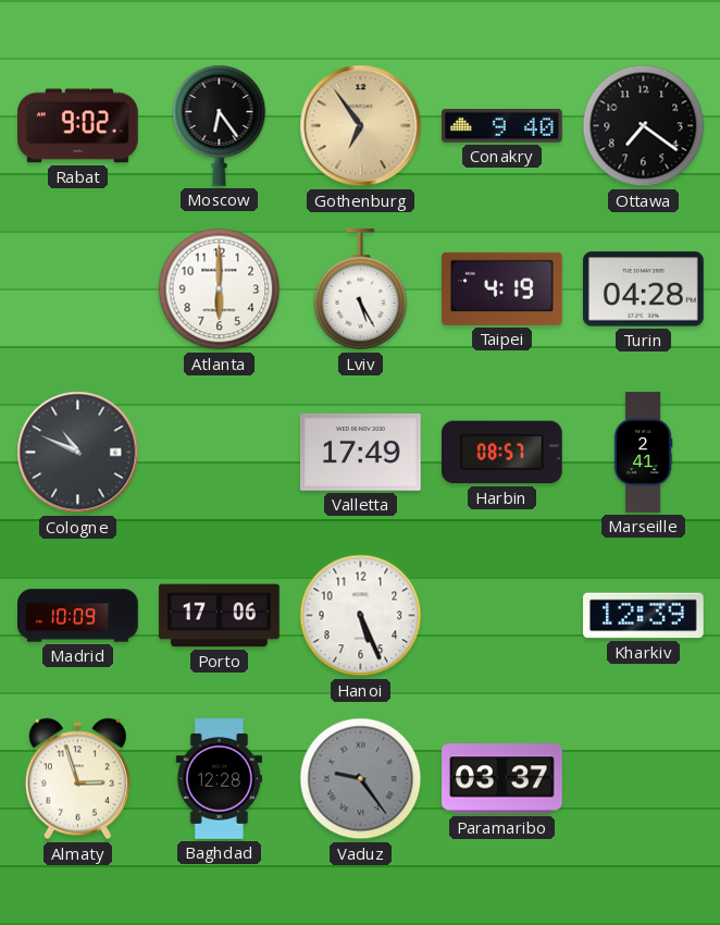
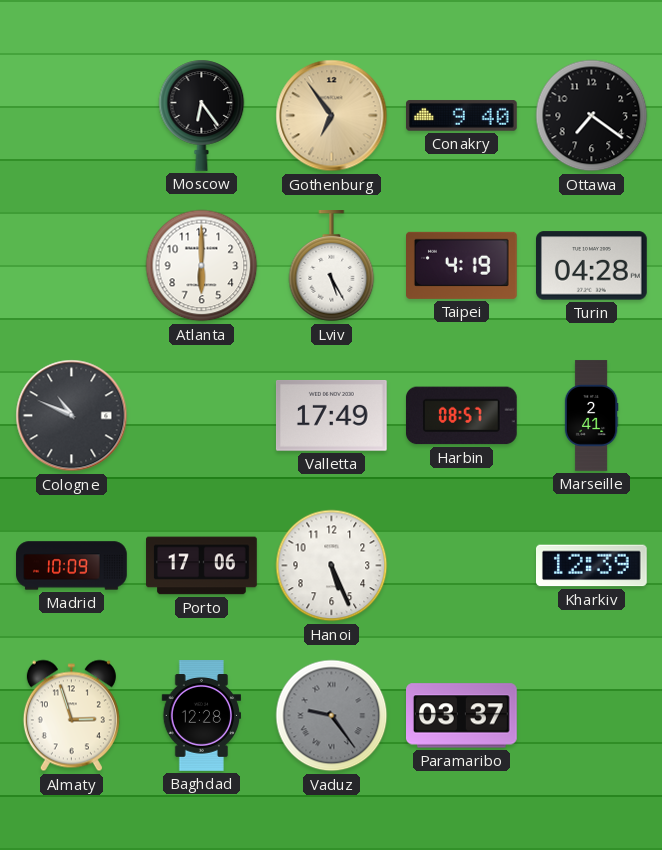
Rabat: 9:02 -> none (78, 126)
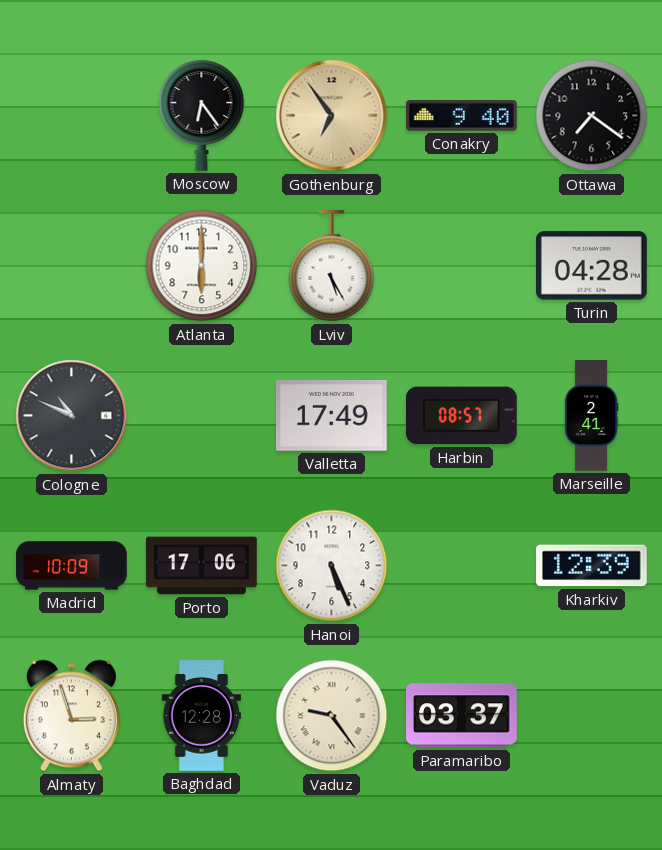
Taipei: 4:19 -> none (462, 265)
Vaduz dial: grey -> cream (332, 716)
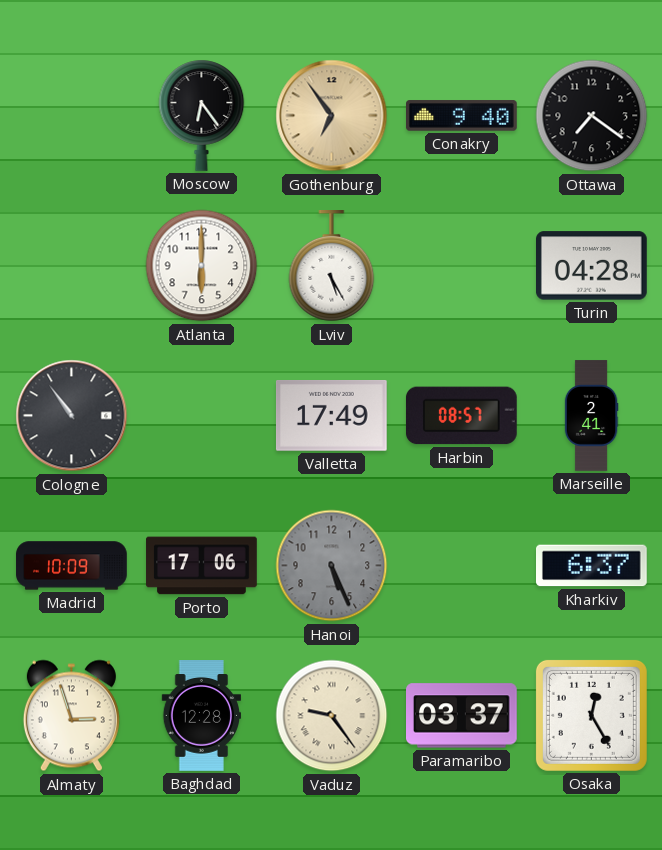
Cologne: 10:49 -> 10:54 (72, 416)
Hanoi dial: white -> grey (332, 566)
Kharkiv: 12:39 -> 6:37 (592, 566)
Osaka: none -> 12:25 (591, 715)
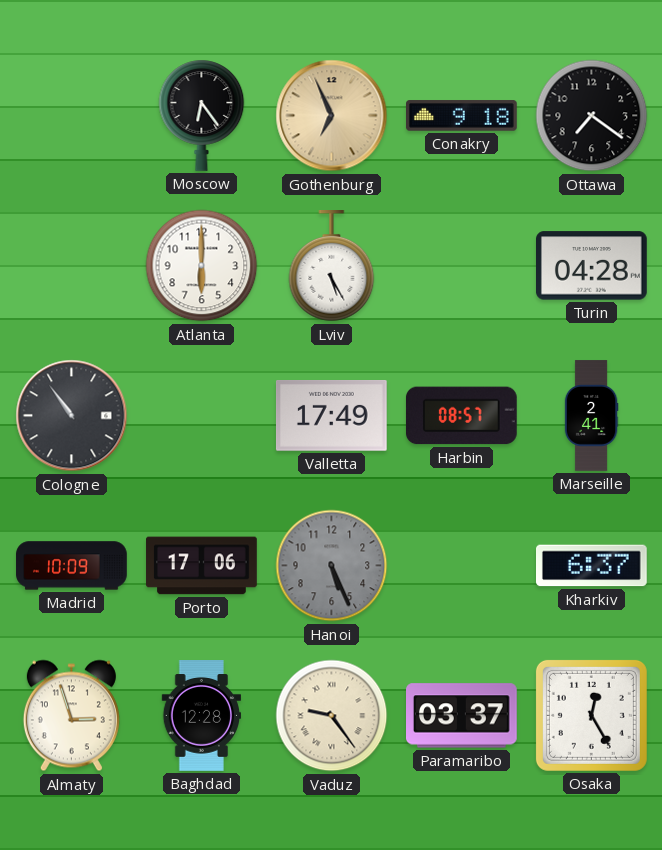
Gothenburg: 6:54 -> 6:56 (332, 116)
Conakry: 9:40 -> 9:18 (462, 116)
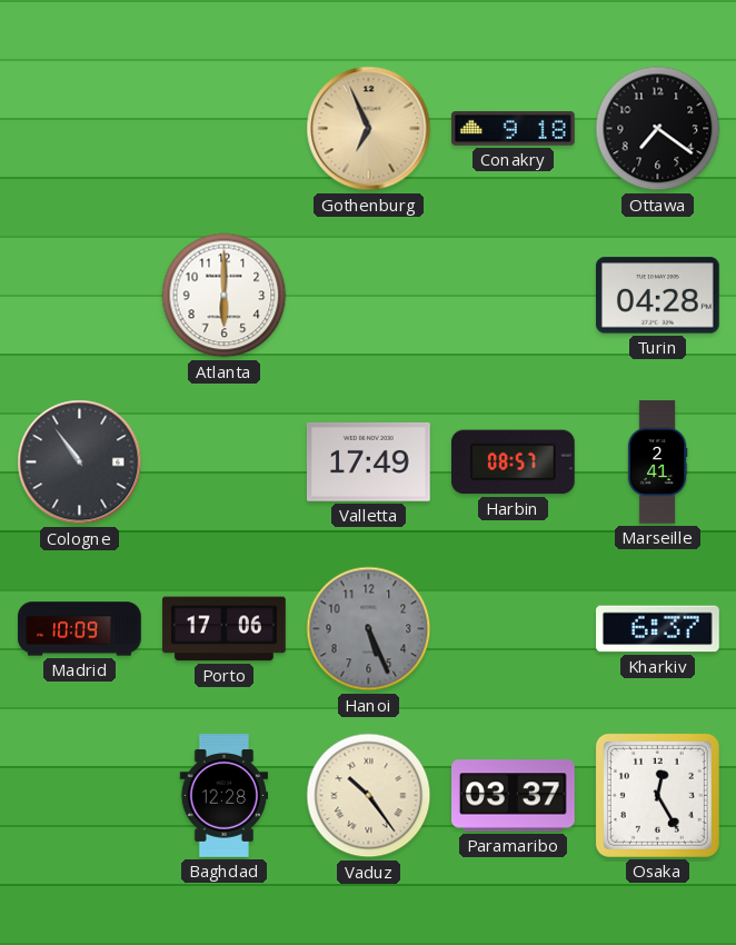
Moscow: 6:24 -> none (202, 115)
Lviv: 5:25 -> none (332, 267)
Almaty: 2:57 -> none (71, 716)
Vaduz: 9:24 -> 10:24 (369, 796)
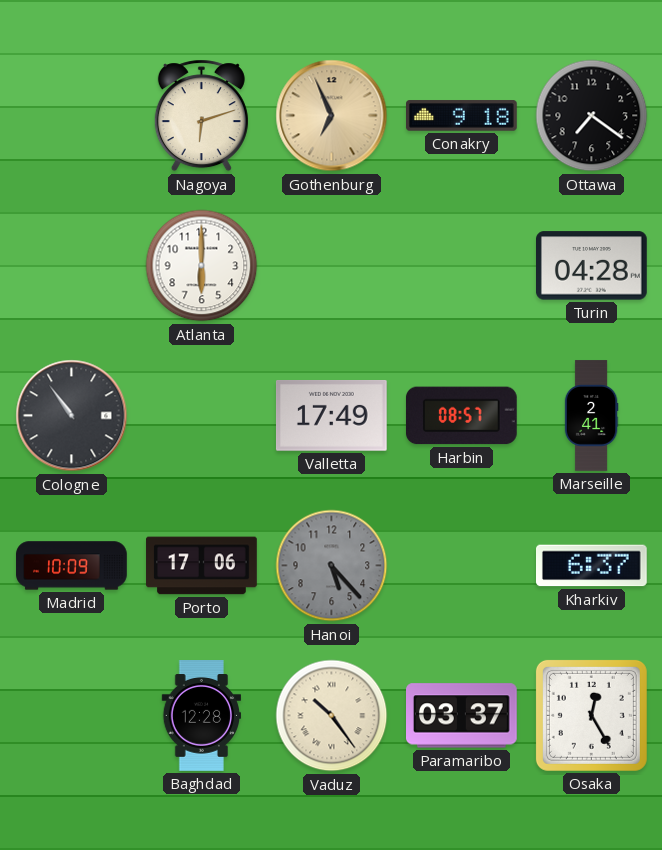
Nagoya: none -> 6:12 (201, 116)
Hanoi: 5:26 -> 5:23 (332, 566)
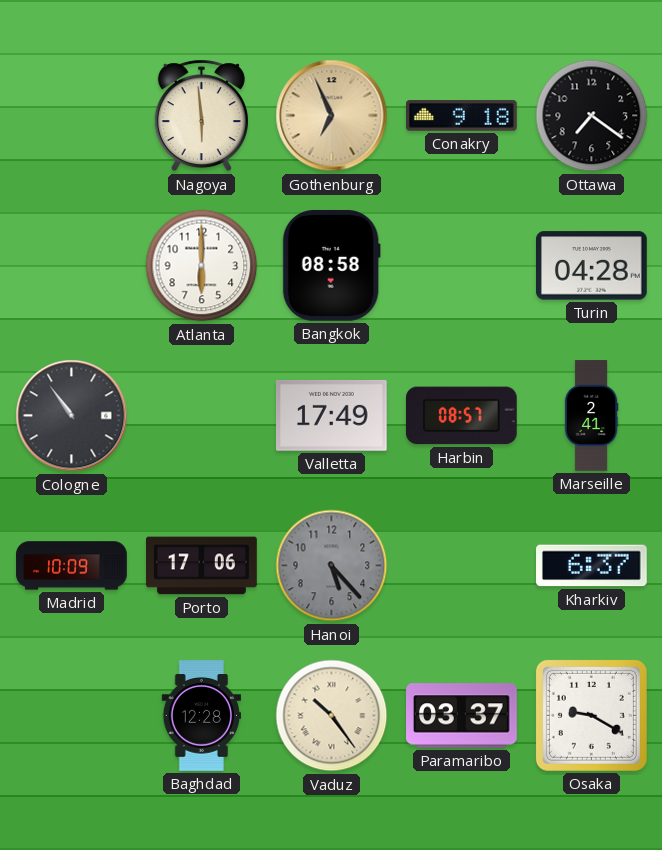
Nagoya: 6:12 -> 5:59 (201, 116)
Bangkok: none -> 08:58 (331, 266)
Osaka: 12:25 -> 9:20 (591, 715)
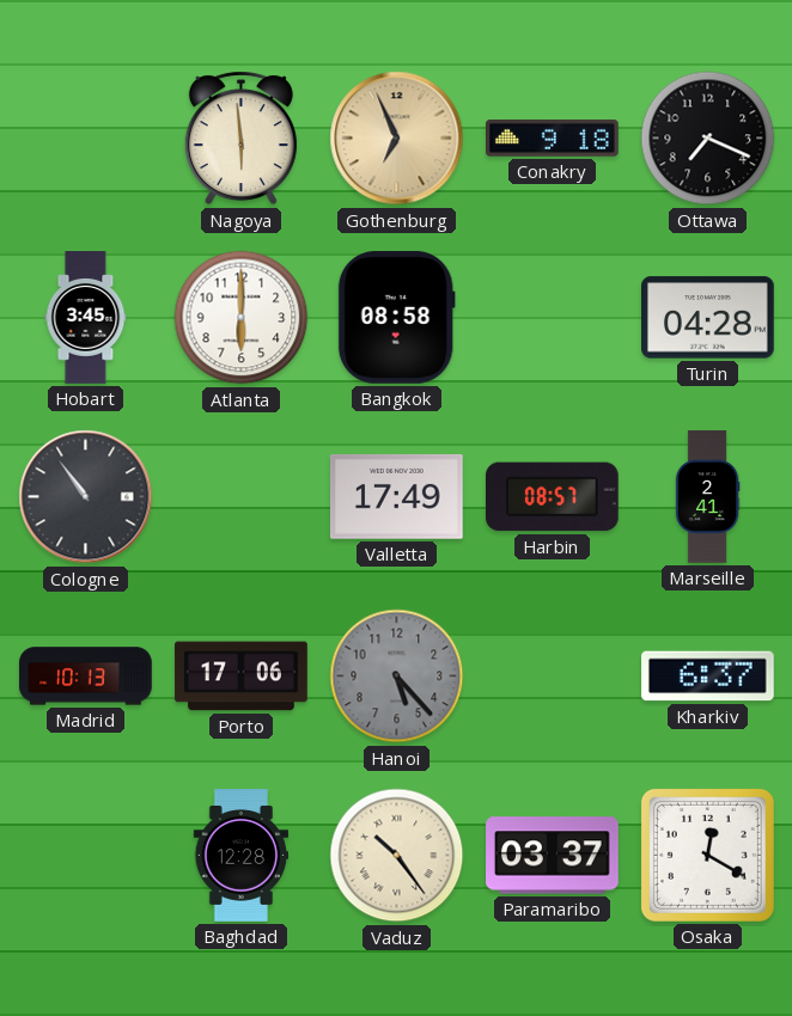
Ottawa: 7:21 -> 7:19 (708, 139)
Hobart: none -> 3:45 (86, 318)
Madrid: 10:09 -> 10:13 (86, 677)
Osaka: 9:20 -> 12:20 (707, 855)
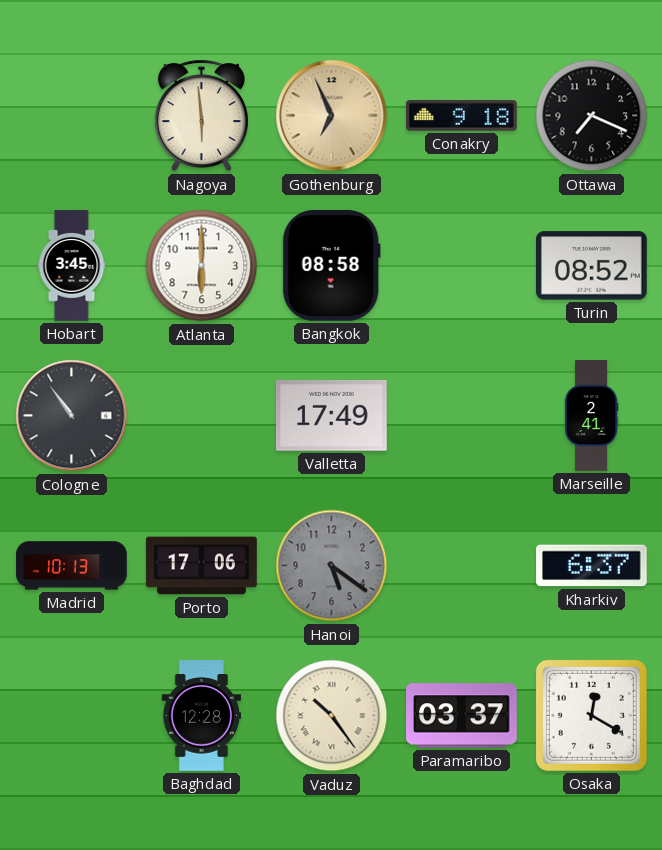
Turin: 04:28 -> 08:52 (592, 266)
Harbin: 08:57 -> none (552, 497)
Hanoi: 5:23 -> 5:21 (332, 566)
